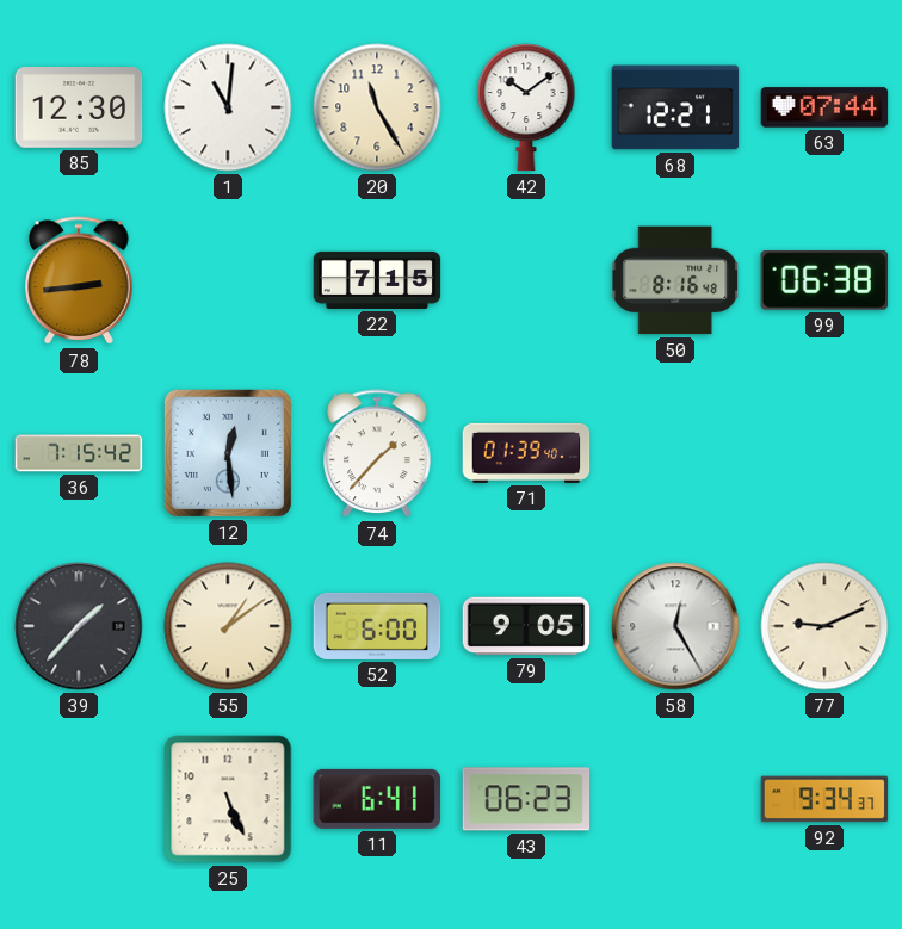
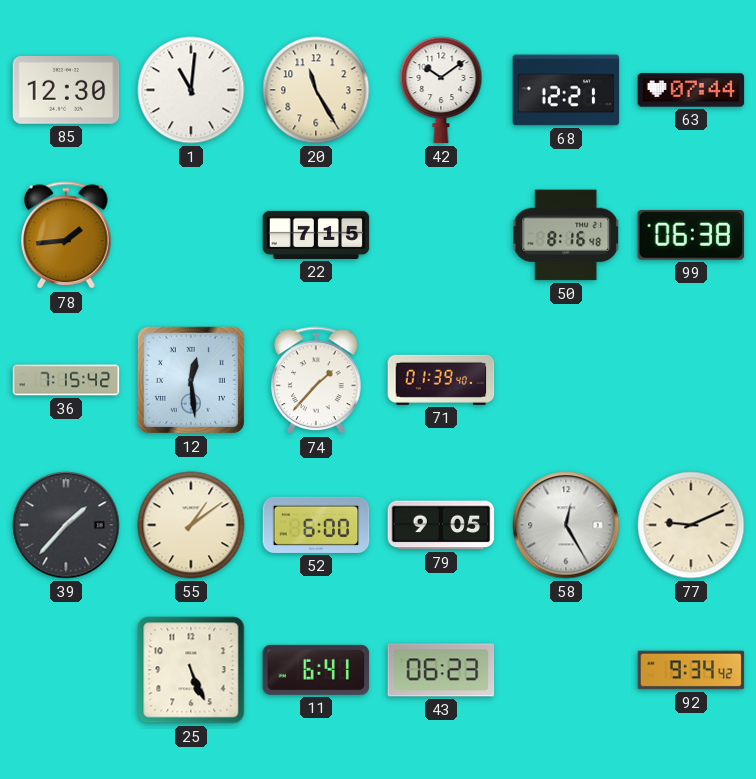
78: 2:44 -> 1:44 (66, 236)
92: 9:34:37 -> 9:34:42 (691, 670)
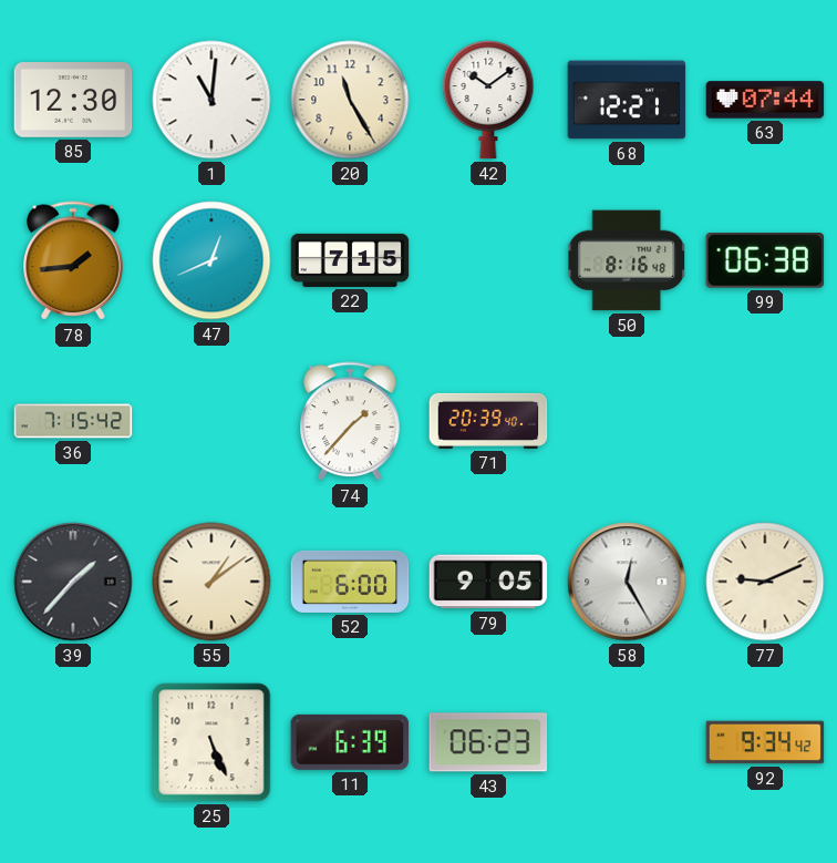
47: none -> 12:41 (211, 260)
12: 12:29 -> none (191, 380)
71: 01:39 -> 20:39 (488, 421)
11: 6:41 -> 6:39 (350, 742)
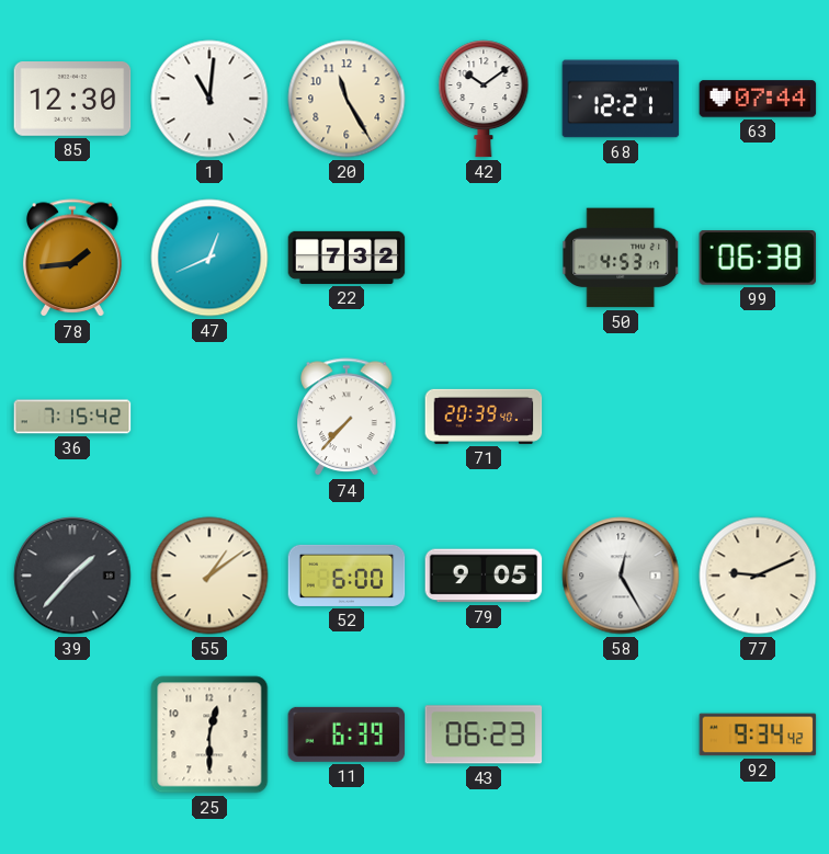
22: 7:15 -> 7:32 (347, 258)
50: 8:16 -> 4:53 (621, 258)
74: 1:37 -> 7:37 (347, 418)
25: 5:26 -> 12:30 (209, 735)
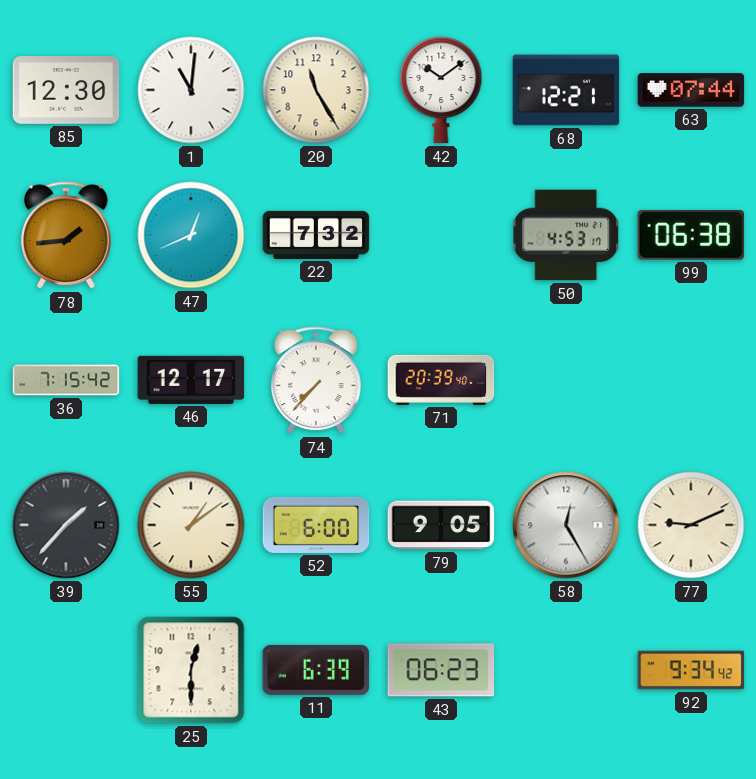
46: none -> 12:17 (191, 380)
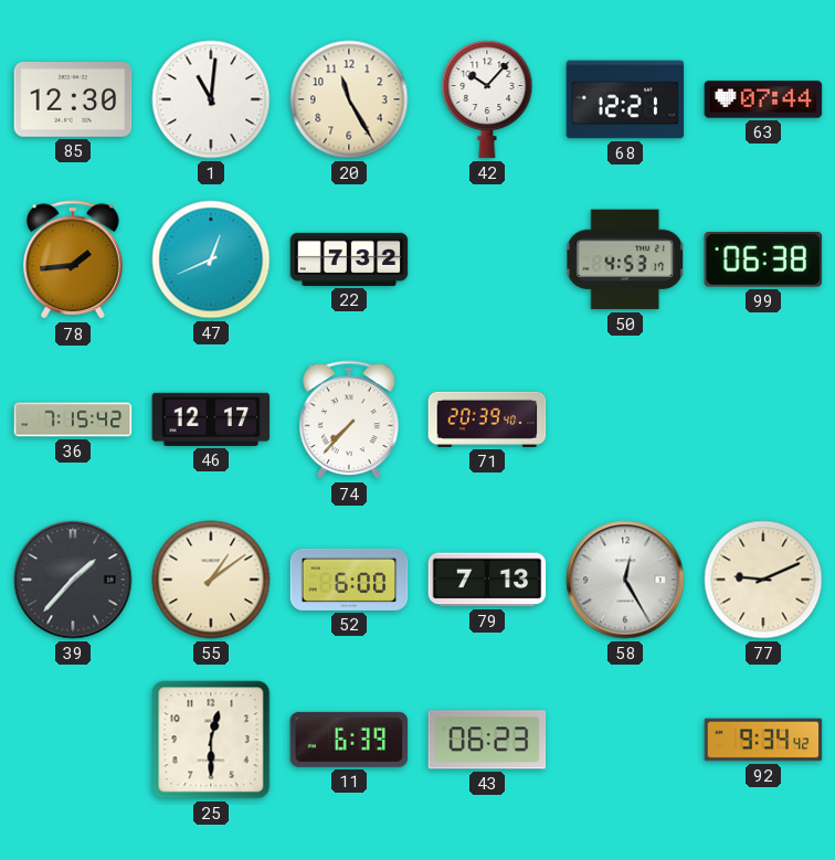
42: 10:09 -> 10:07 (487, 99)
79: 9:05 -> 7:13 (487, 580)
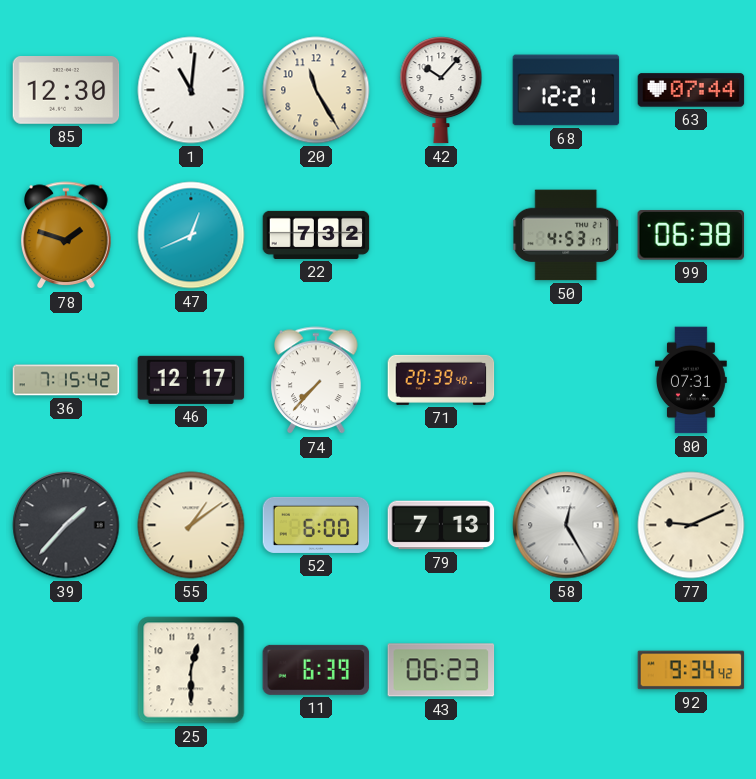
78: 1:44 -> 1:48 (66, 236)
80: none -> 07:31 (691, 380)
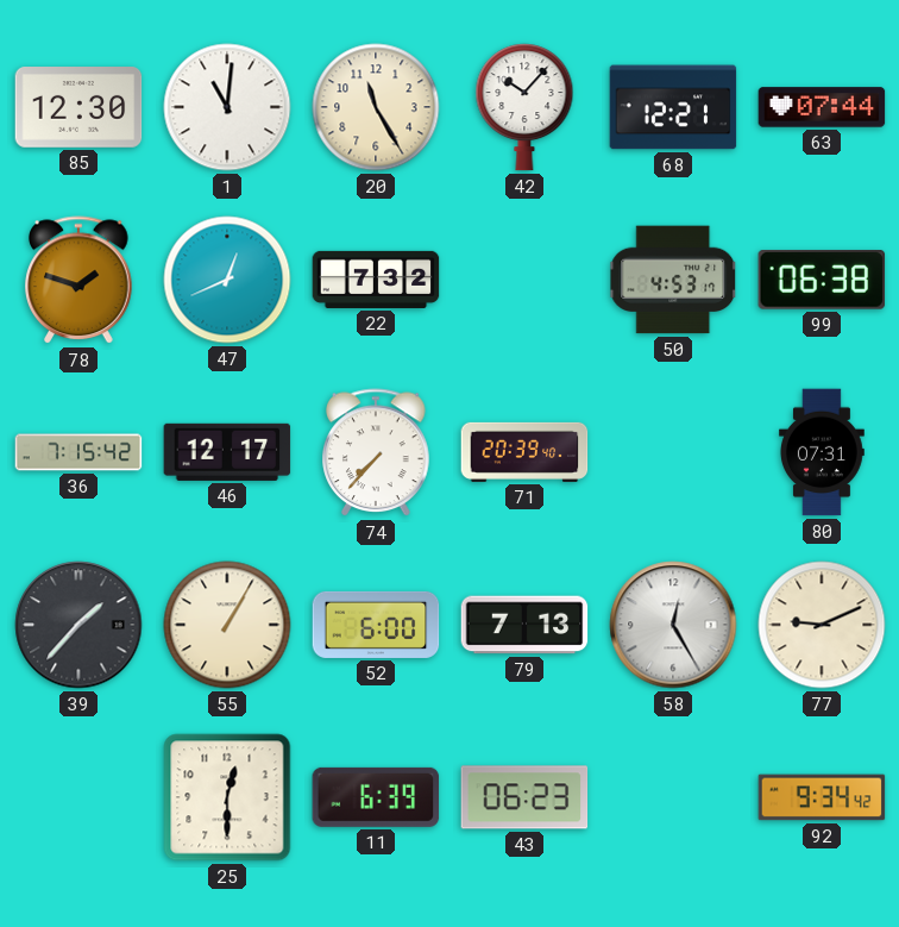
55: 1:09 -> 1:05 (227, 625)
